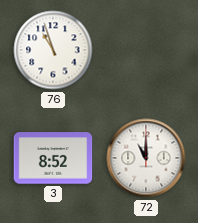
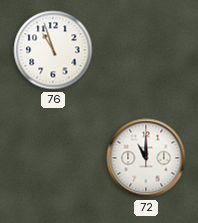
3: 8:52 -> none (53, 158)
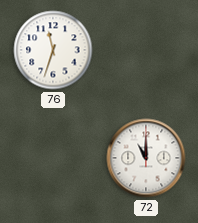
76: 10:57 -> 11:33 (53, 50)
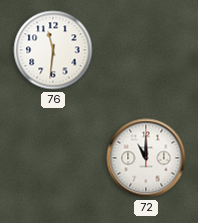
76: 11:33 -> 11:31 (53, 50)
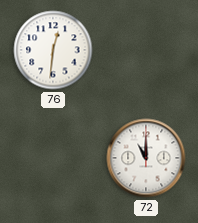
76: 11:31 -> 12:31 (53, 50)
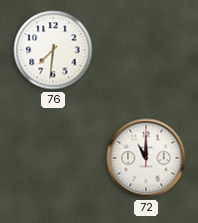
76: 12:31 -> 7:31 (53, 50)
